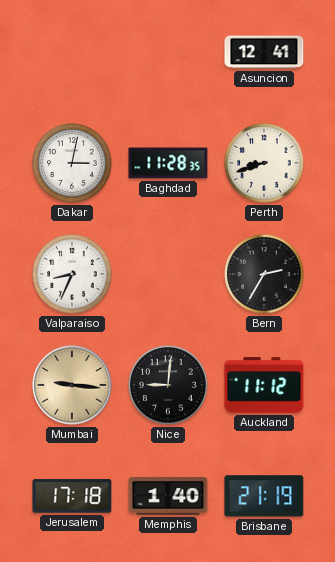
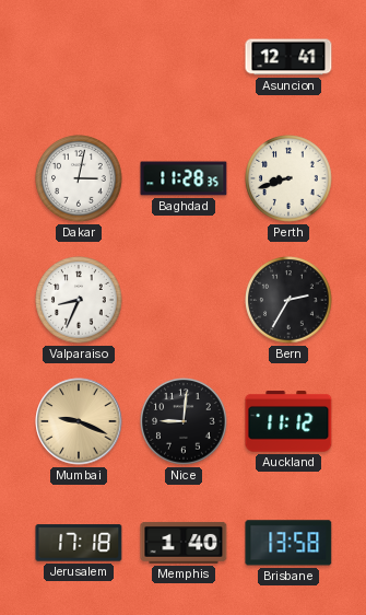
Mumbai: 9:16 -> 9:19 (79, 421)
Brisbane: 21:19 -> 13:58 (288, 543)
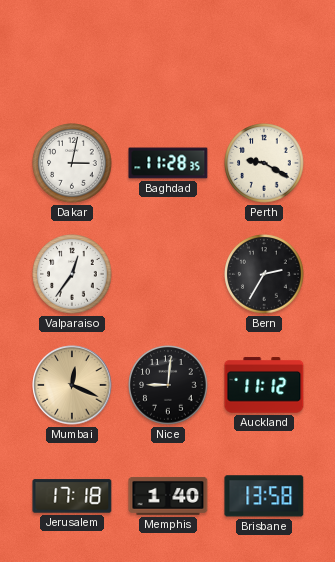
Asuncion: 12:41 -> none (288, 57)
Perth: 8:42 -> 9:20 (264, 163)
Valparaiso: 8:34 -> 12:36 (72, 274)
Mumbai: 9:19 -> 12:19 (72, 385)
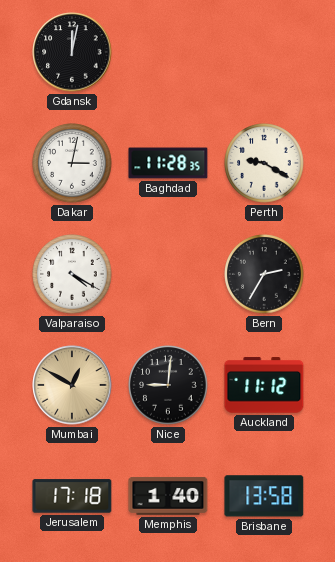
Gdansk: none -> 12:02 (72, 52)
Valparaiso: 12:36 -> 4:20 (72, 274)
Mumbai: 12:19 -> 12:50 (72, 385)
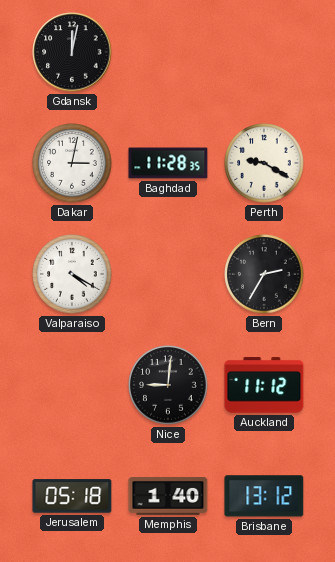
Mumbai: 12:50 -> none (72, 385)
Jerusalem: 17:18 -> 05:18 (72, 496)
Brisbane: 13:58 -> 13:12 (264, 496)
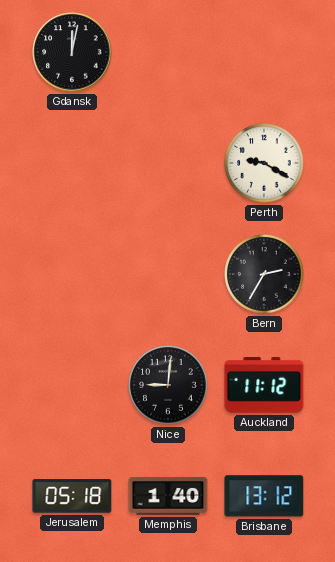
Dakar: 3:02 -> none (72, 163)
Baghdad: 11:28 -> none (168, 163)
Valparaiso: 4:20 -> none (72, 274)
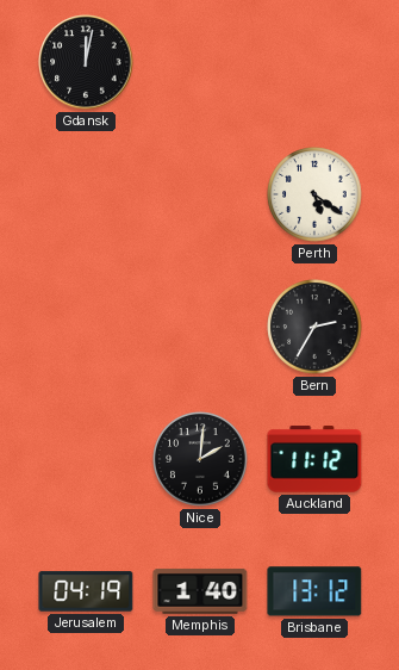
Perth: 9:20 -> 5:21 (314, 194)
Nice: 9:01 -> 2:01 (200, 459)
Jerusalem: 05:18 -> 04:19 (86, 591)
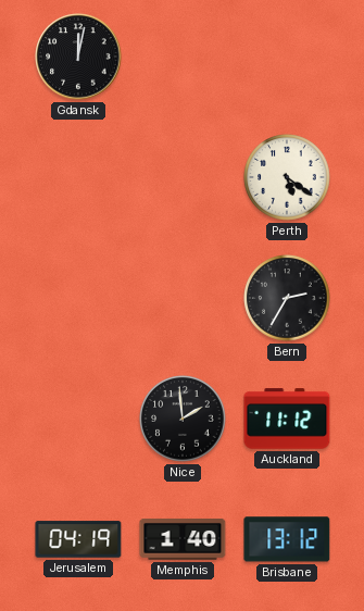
Nice: 2:01 -> 1:59 (183, 419)
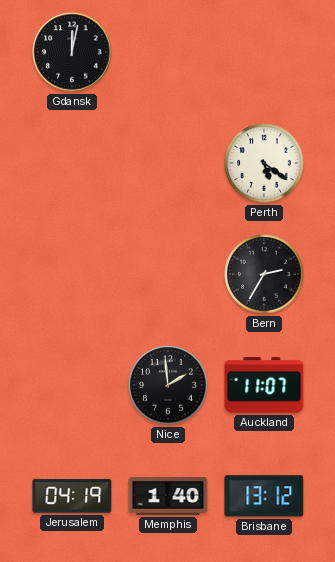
Auckland: 11:12 -> 11:07 (264, 385)
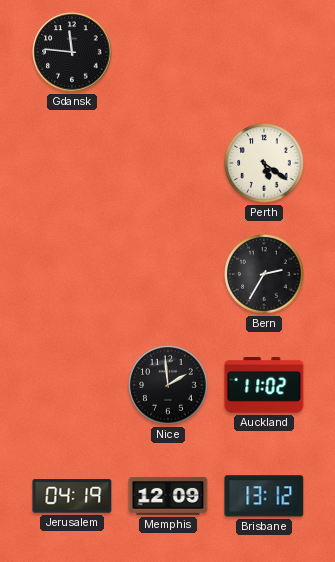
Gdansk: 12:02 -> 11:46 (72, 52)
Auckland: 11:07 -> 11:02 (264, 385)
Memphis: 1:40 -> 12:09 (168, 496)
